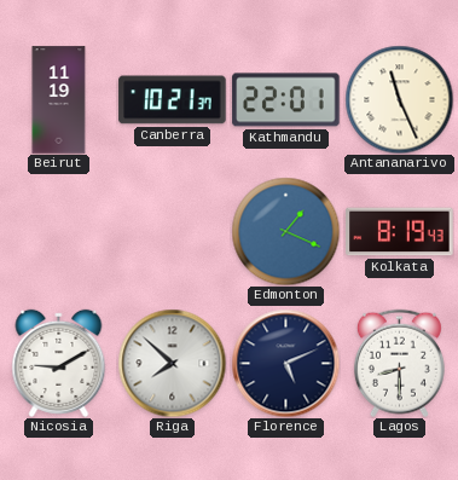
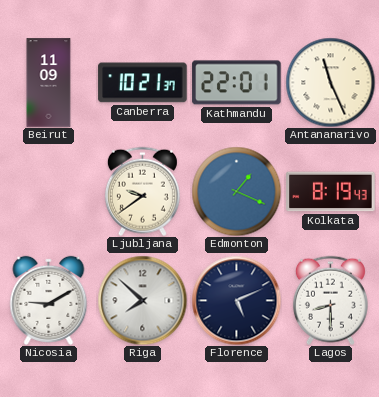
Beirut: 11:19 -> 11:09 (49, 83)
Ljubljana: none -> 9:39 (142, 191)
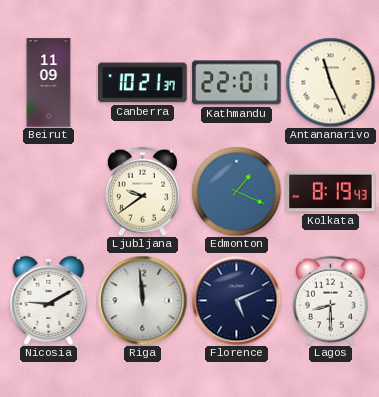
Riga: 7:52 -> 11:59 (142, 300)
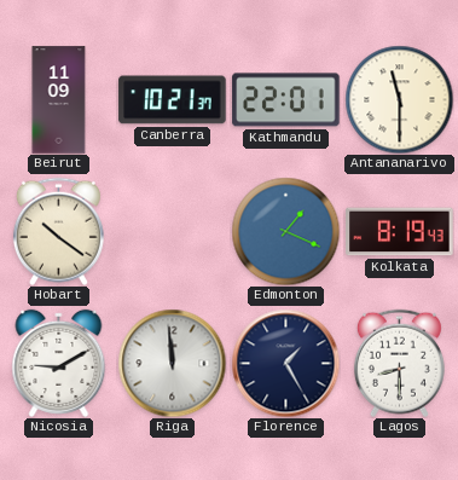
Antananarivo: 11:26 -> 11:30 (399, 99)
Hobart: none -> 10:21 (58, 231)
Ljubljana: 9:39 -> none (142, 191)
Florence: 5:11 -> 1:25 (285, 363)
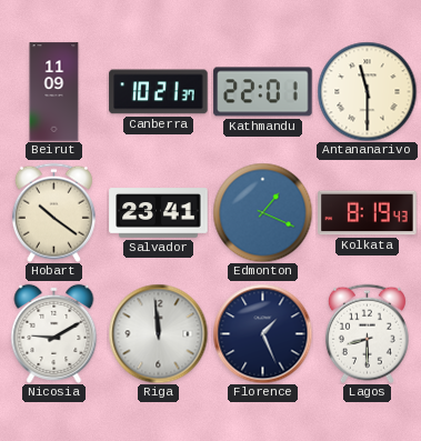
Salvador: none -> 23:41 (159, 213)
Florence: 1:25 -> 1:26 (262, 333)
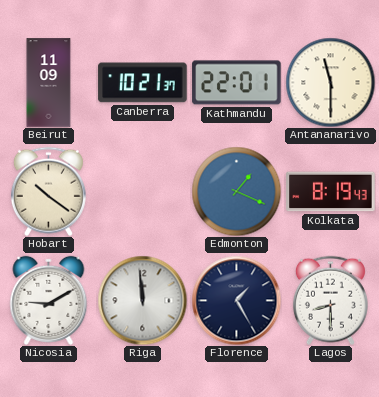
Salvador: 23:41 -> none (159, 213)
Florence: 1:26 -> 1:25 (236, 300)
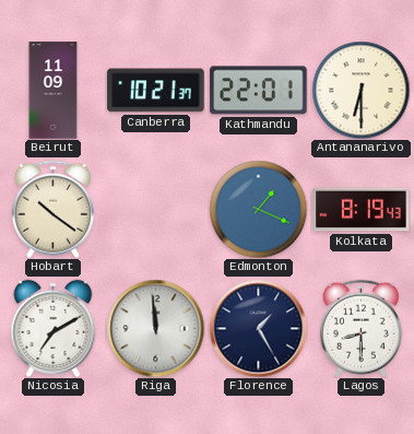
Antananarivo: 11:30 -> 6:30 (360, 90)
Nicosia: 9:10 -> 7:10 (54, 328)
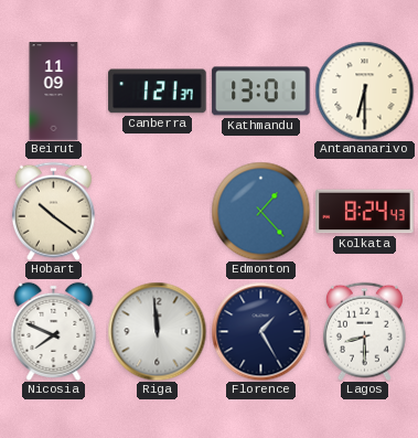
Canberra: 10:21 -> 1:21 (158, 92)
Kathmandu: 22:01 -> 13:01 (261, 92)
Edmonton: 1:19 -> 1:23 (260, 211)
Kolkata: 8:19 -> 8:24 (365, 212)
Nicosia: 7:10 -> 7:49 (54, 331)
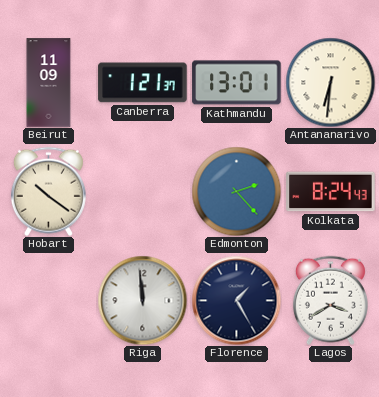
Antananarivo: 6:30 -> 6:31 (330, 82)
Edmonton: 1:23 -> 2:23 (236, 191)
Nicosia: 7:49 -> none (54, 331)
Lagos: 8:30 -> 3:40 (330, 300)
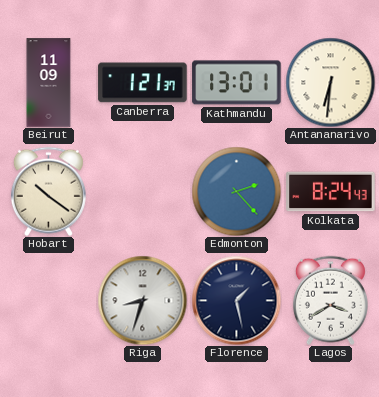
Riga: 11:59 -> 8:33 (142, 300)
Florence: 1:25 -> 1:28 (236, 300)
